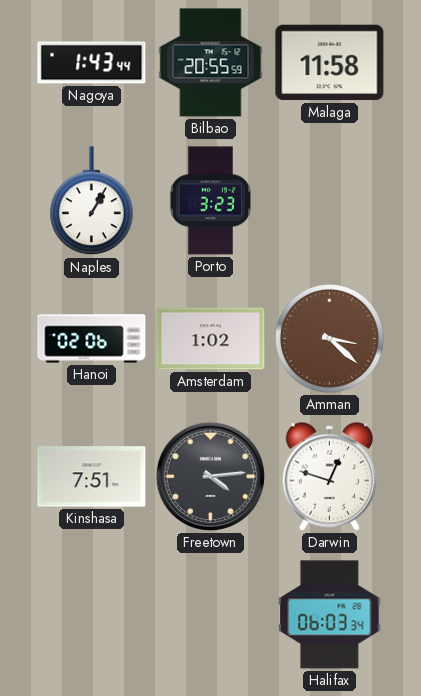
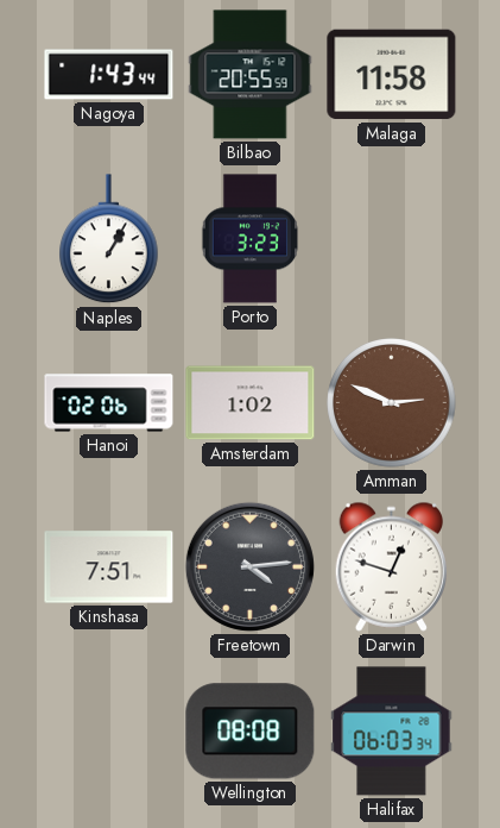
Amman: 3:22 -> 2:49 (392, 403)
Wellington: none -> 08:08 (251, 732)
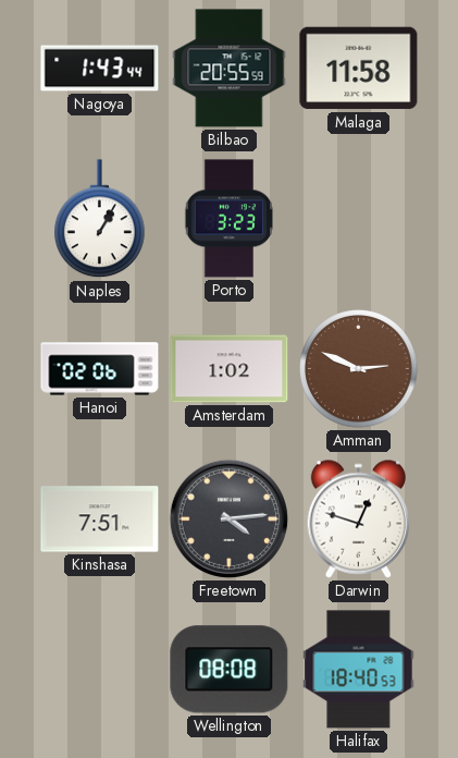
Halifax: 06:03 -> 18:40 (359, 670)
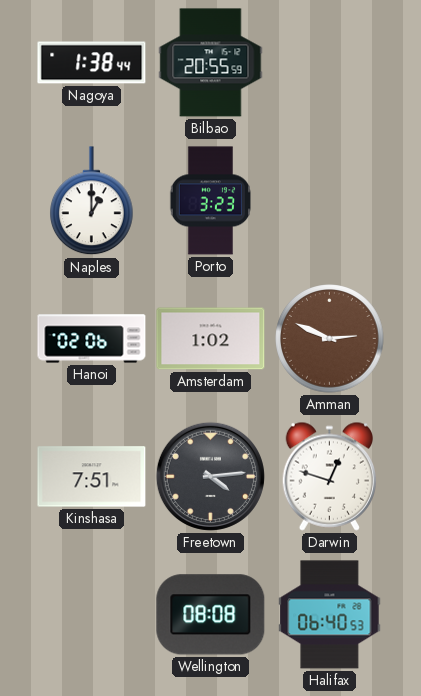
Nagoya: 1:43 -> 1:38 (92, 63)
Malaga: 11:58 -> none (359, 69)
Naples: 1:05 -> 1:00 (92, 201)
Halifax: 18:40 -> 06:40 (330, 615)
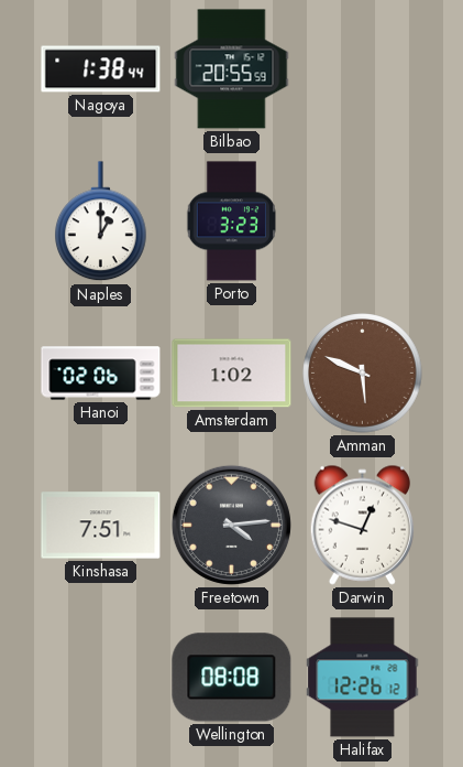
Amman: 2:49 -> 5:49 (363, 374)
Halifax: 06:40 -> 12:26 (363, 678)
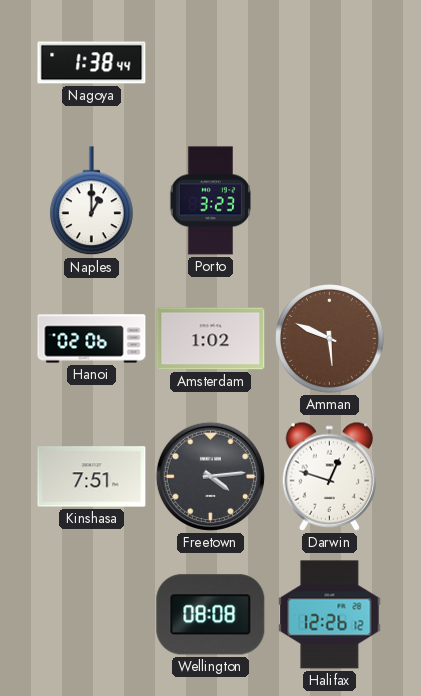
Bilbao: 20:55 -> none (232, 69)
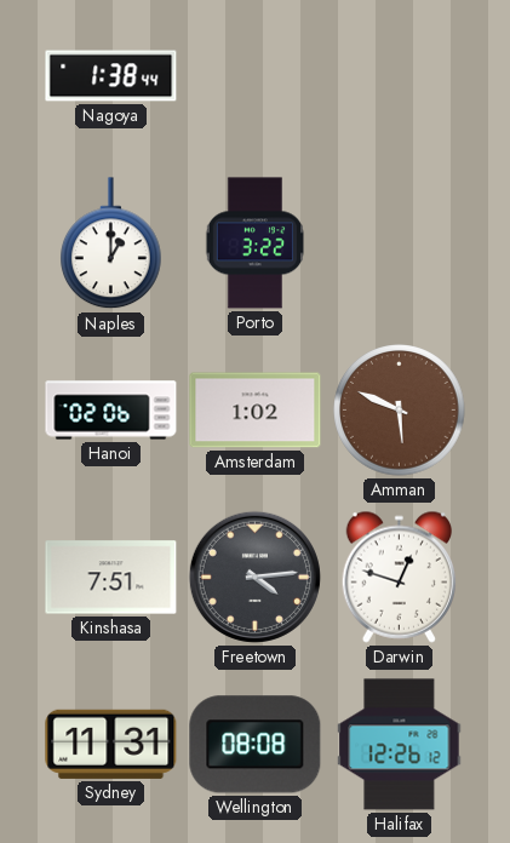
Porto: 3:23 -> 3:22 (254, 243)
Sydney: none -> 11:31 (111, 744)
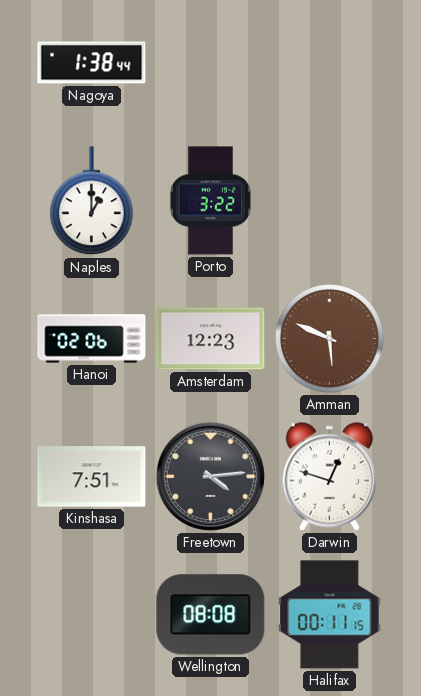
Amsterdam: 1:02 -> 12:23 (211, 339)
Sydney: 11:31 -> none (111, 744)
Halifax: 12:26 -> 00:11 (330, 615)
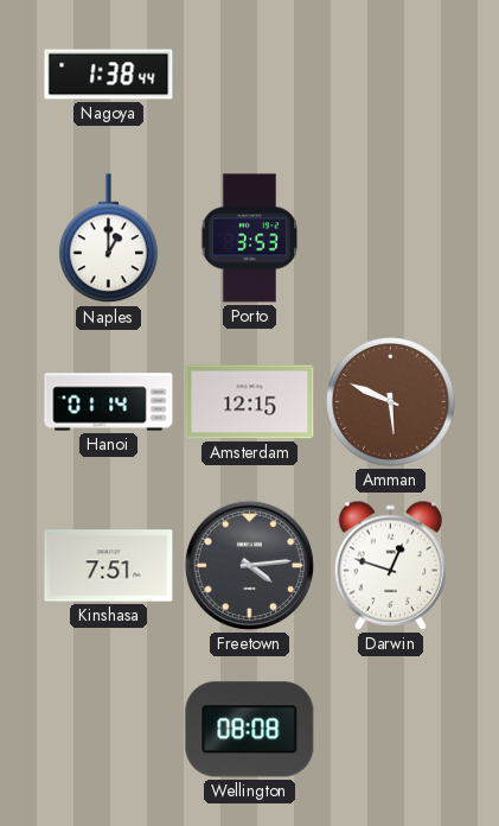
Porto: 3:22 -> 3:53 (249, 239)
Hanoi: 02:06 -> 01:14 (109, 402)
Amsterdam: 12:23 -> 12:15 (250, 402)
Halifax: 00:11 -> none (330, 615)
